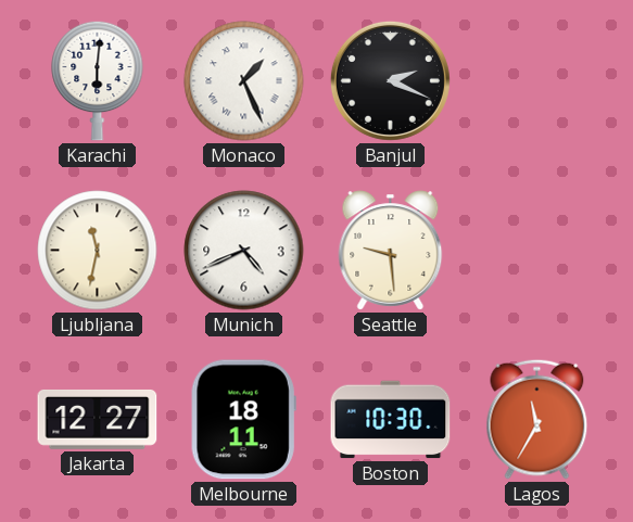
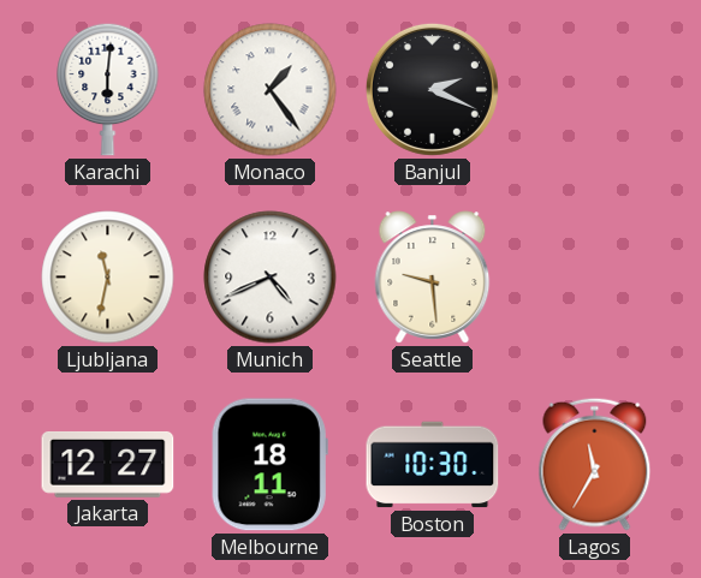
Monaco: 1:26 -> 1:24 (271, 90)
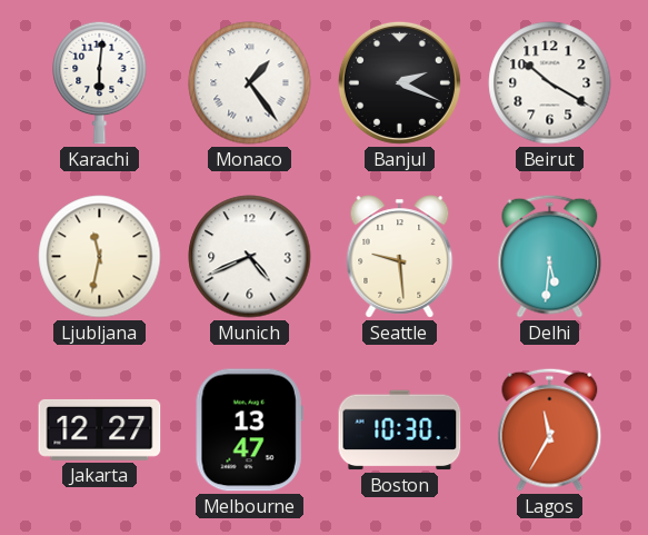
Beirut: none -> 10:20 (550, 83)
Delhi: none -> 5:31 (550, 256)
Melbourne: 18:11 -> 13:47 (249, 430)
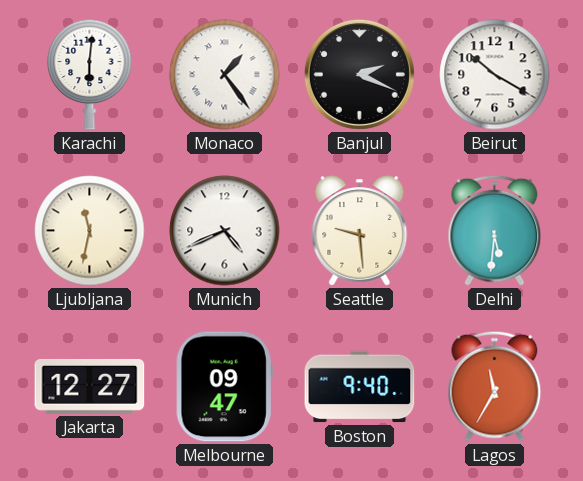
Melbourne: 13:47 -> 09:47 (224, 387)
Boston: 10:30 -> 9:40 (360, 387)
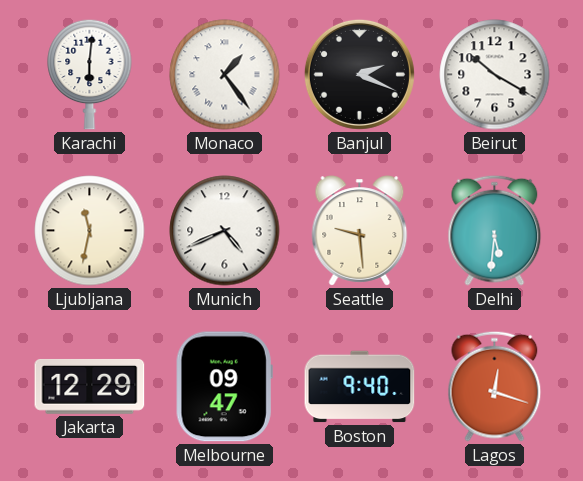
Jakarta: 12:27 -> 12:29 (90, 386)
Lagos: 11:35 -> 12:18 (495, 386)
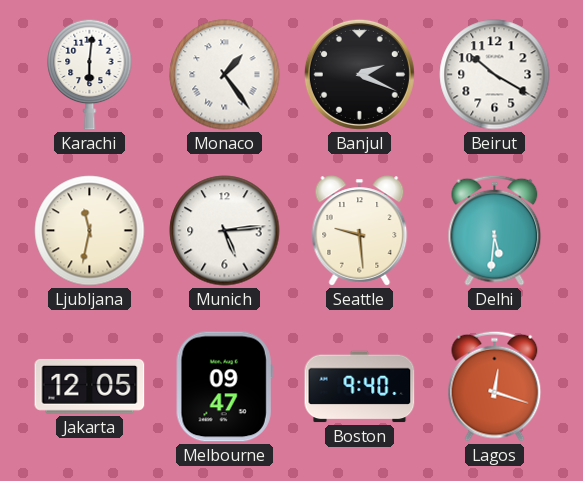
Munich: 4:41 -> 5:14 (225, 231)
Jakarta: 12:29 -> 12:05 (90, 386)
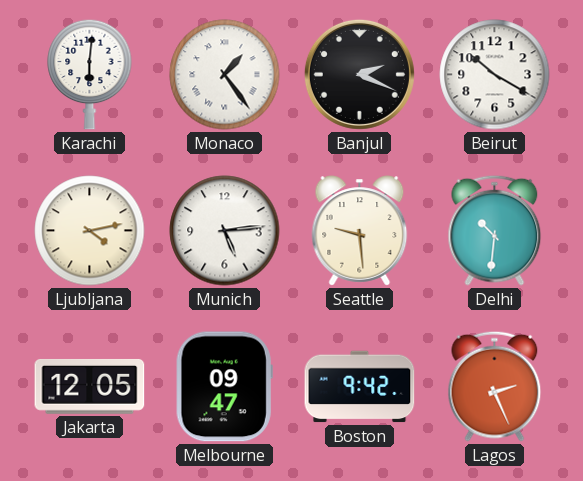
Ljubljana: 11:32 -> 4:13 (90, 231)
Delhi: 5:31 -> 10:31 (495, 230)
Boston: 9:40 -> 9:42 (360, 387)
Lagos: 12:18 -> 2:26 (495, 386)
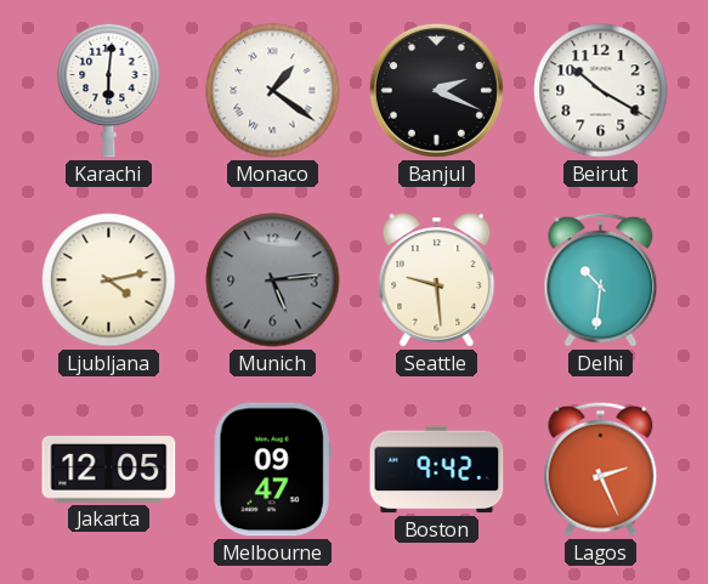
Monaco: 1:24 -> 1:21 (273, 91)
Munich dial: white -> grey (273, 280)
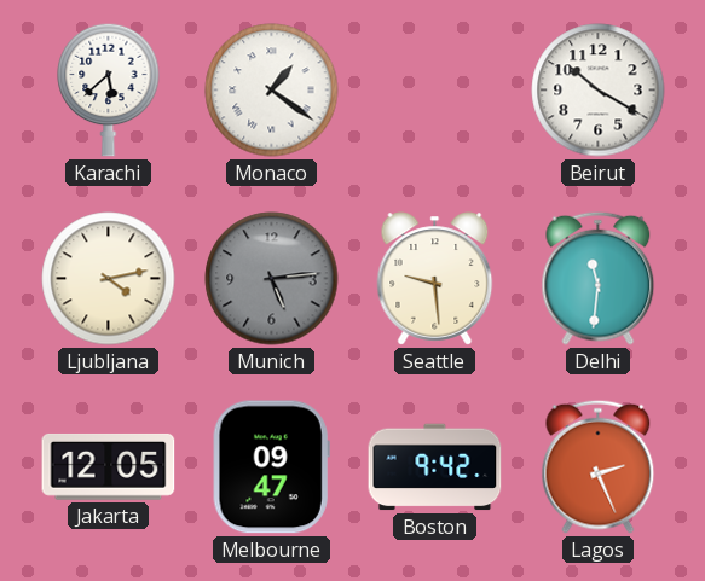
Karachi: 6:01 -> 5:38 (109, 89)
Banjul: 2:19 -> none (436, 90)
Delhi: 10:31 -> 11:31 (599, 278)
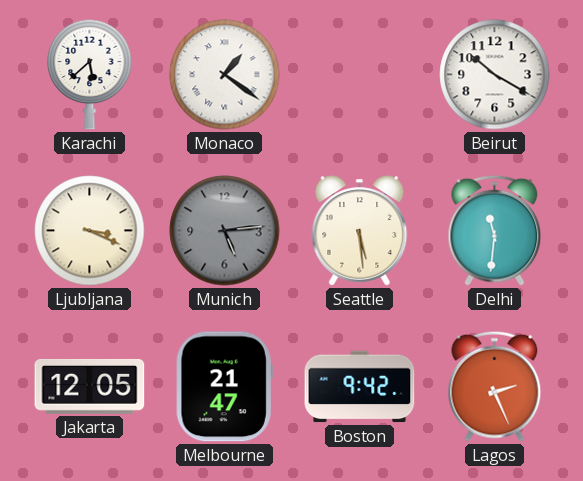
Ljubljana: 4:13 -> 3:19 (90, 231)
Seattle: 9:29 -> 5:29 (360, 231)
Melbourne: 09:47 -> 21:47 (224, 387)
